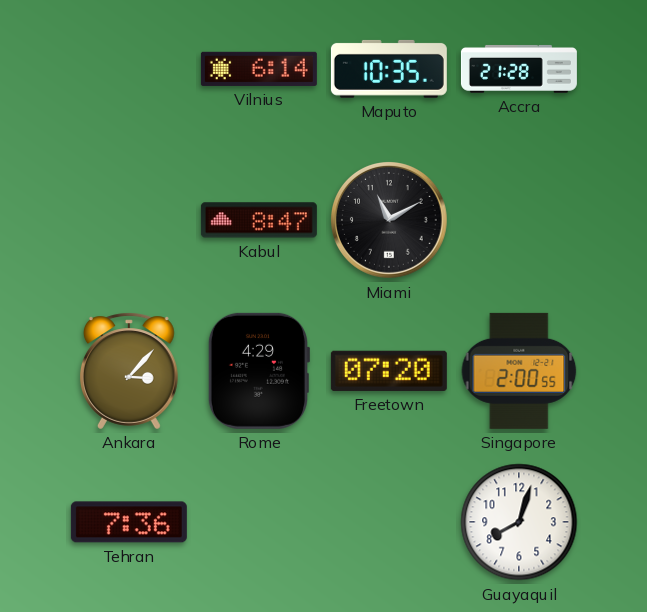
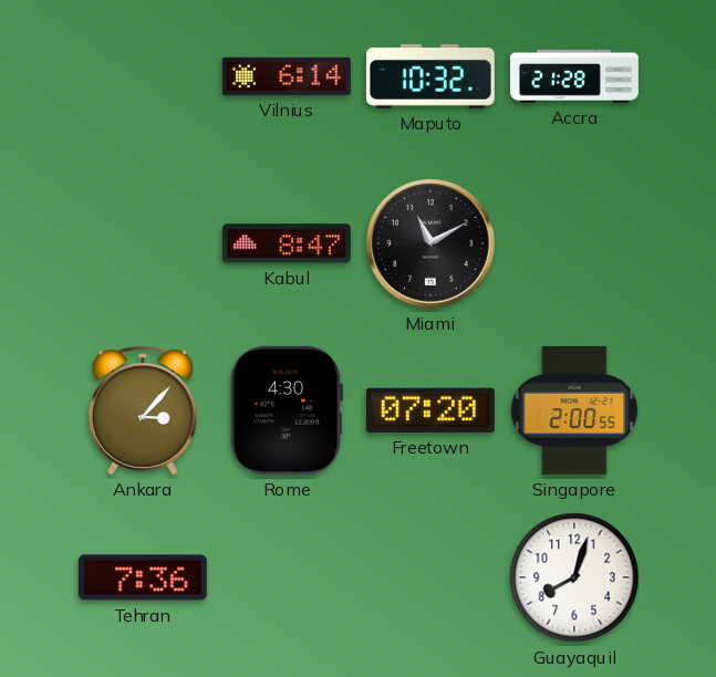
Maputo: 10:35 -> 10:32 (430, 76)
Rome: 4:29 -> 4:30 (286, 410)
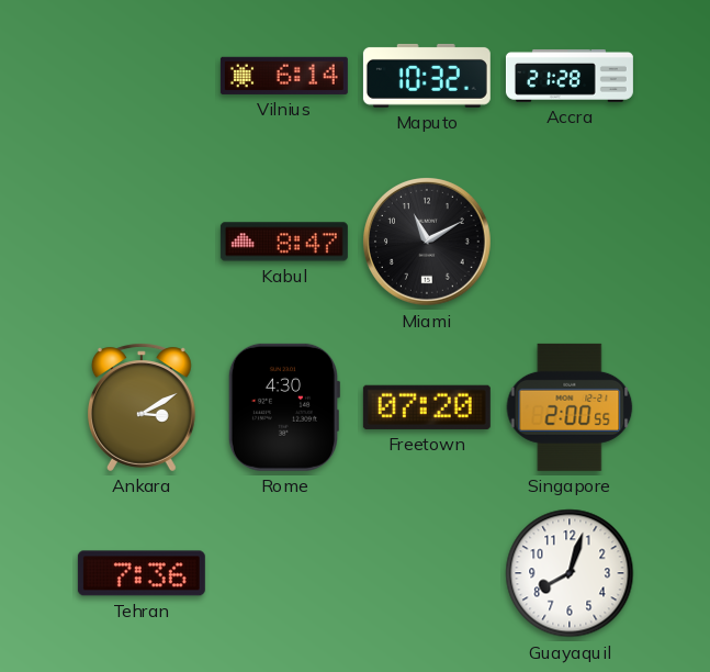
Ankara: 3:07 -> 3:10 (142, 407)
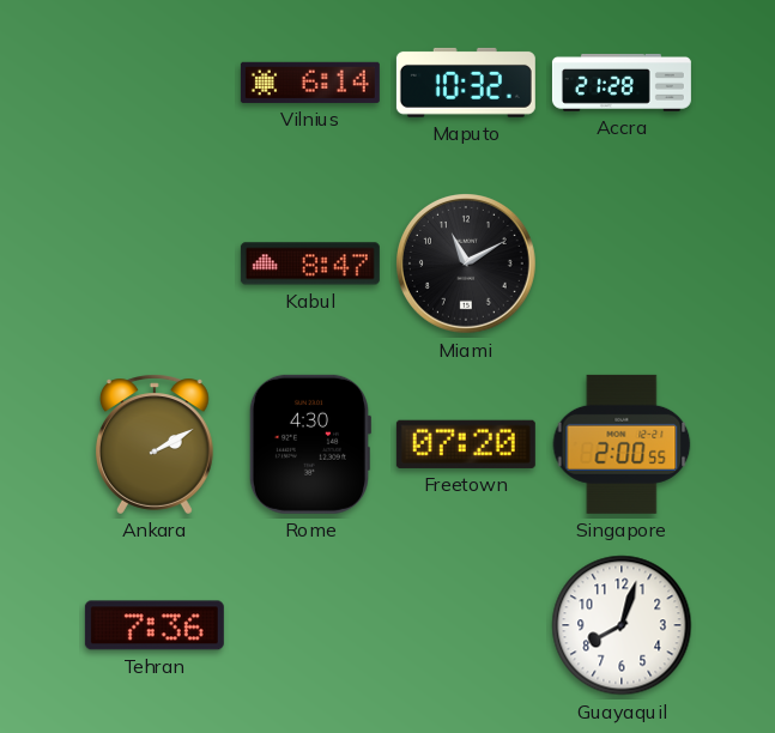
Ankara: 3:10 -> 2:10 (155, 444)
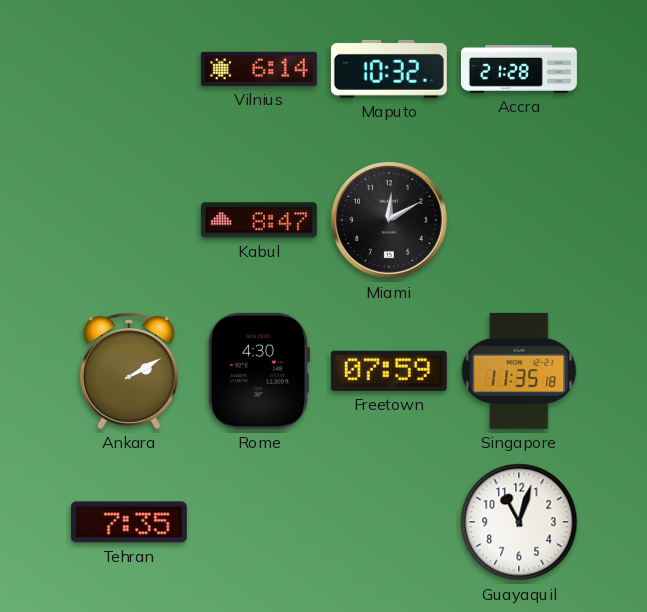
Miami: 11:10 -> 12:10 (390, 221)
Freetown: 07:20 -> 07:59 (389, 371)
Singapore: 2:00 -> 11:35 (519, 371)
Tehran: 7:36 -> 7:35 (129, 522)
Guayaquil: 8:03 -> 11:03 (519, 522)
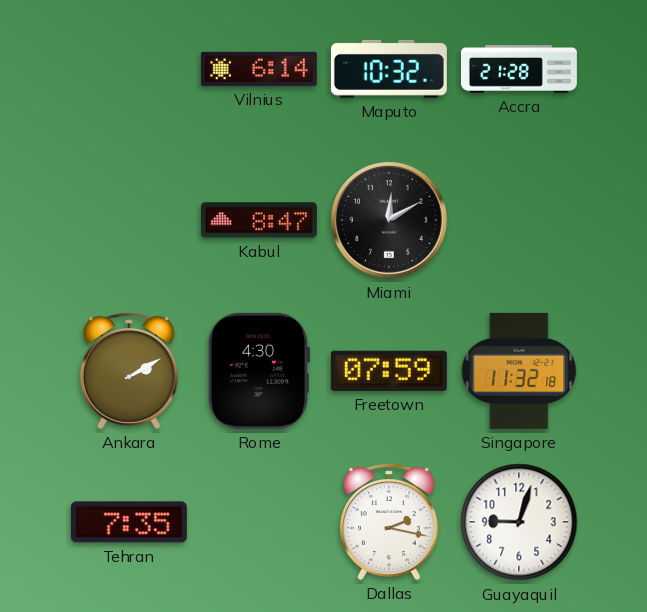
Singapore: 11:35 -> 11:32 (519, 371)
Dallas: none -> 2:17 (389, 522)
Guayaquil: 11:03 -> 9:03 (519, 522)
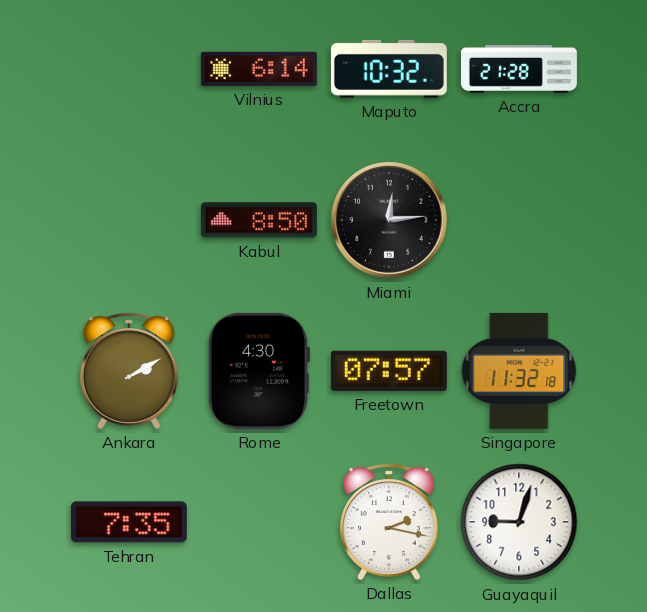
Kabul: 8:47 -> 8:50 (259, 220)
Miami: 12:10 -> 12:14 (390, 221)
Freetown: 07:59 -> 07:57 (389, 371)
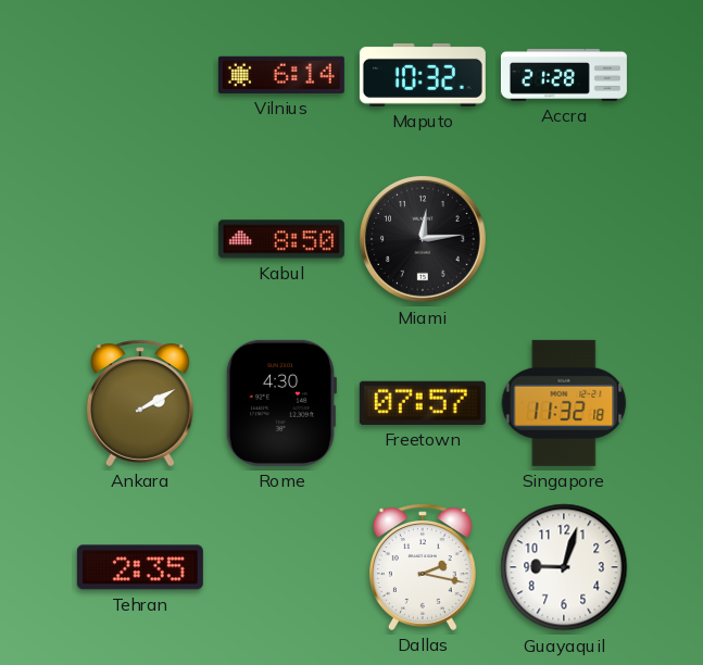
Tehran: 7:35 -> 2:35 (140, 567)
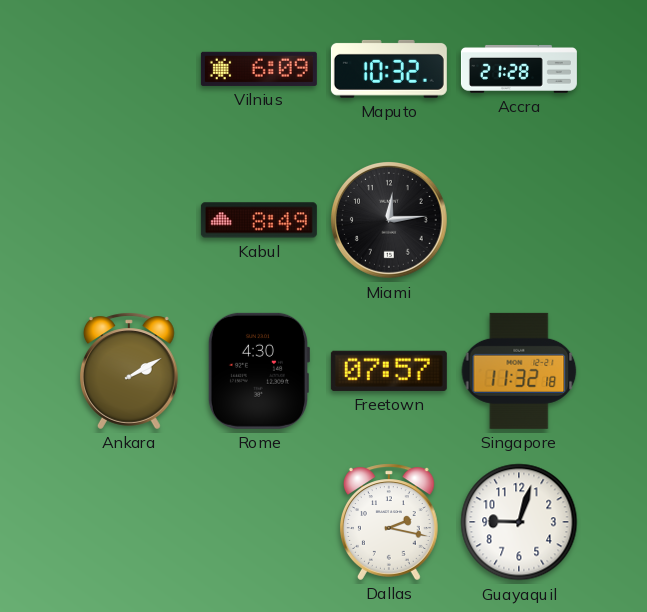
Vilnius: 6:14 -> 6:09 (259, 69)
Kabul: 8:50 -> 8:49 (259, 220)
Tehran: 2:35 -> none (140, 567)
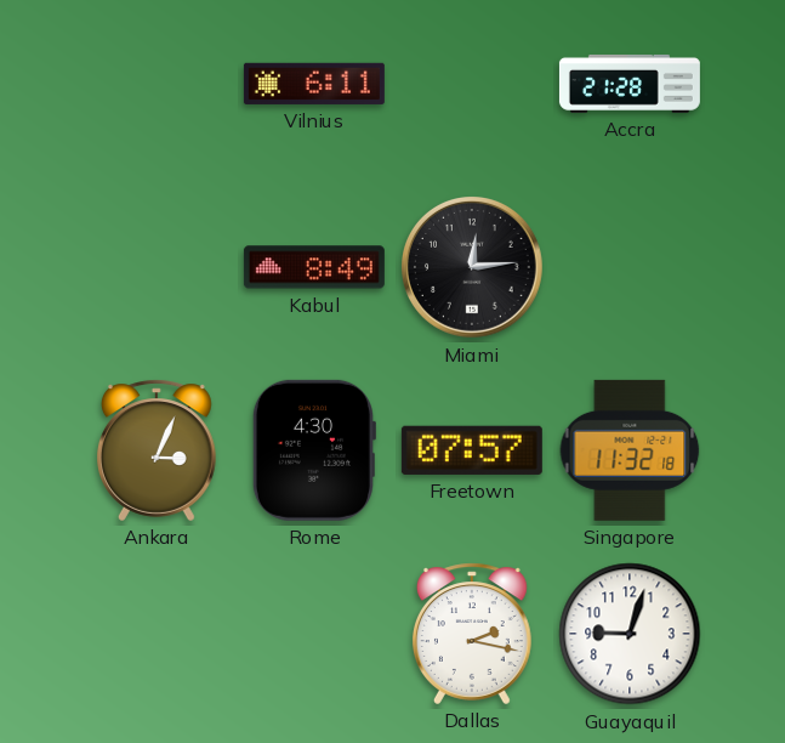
Vilnius: 6:09 -> 6:11 (314, 84)
Maputo: 10:32 -> none (389, 69)
Ankara: 2:10 -> 3:04 (157, 450)
